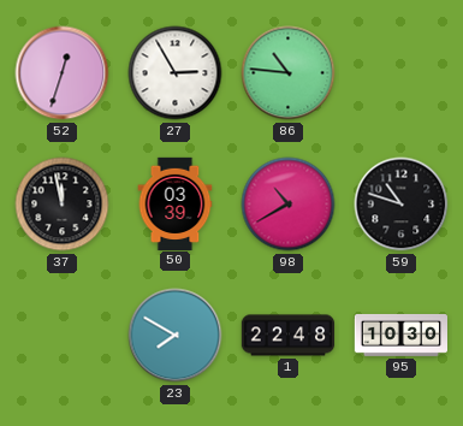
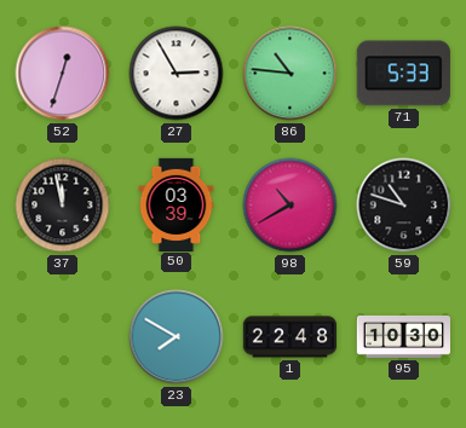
71: none -> 5:33 (403, 74)
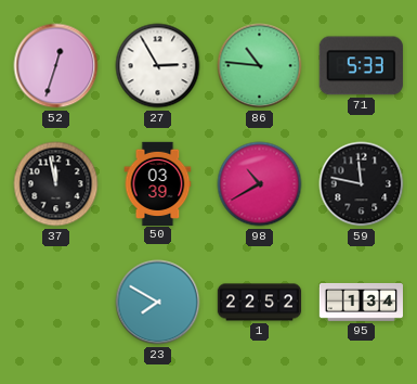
59: 10:48 -> 11:47 (362, 184)
1: 22:48 -> 22:52 (260, 303)
95: 10:30 -> 1:34 (361, 302)
